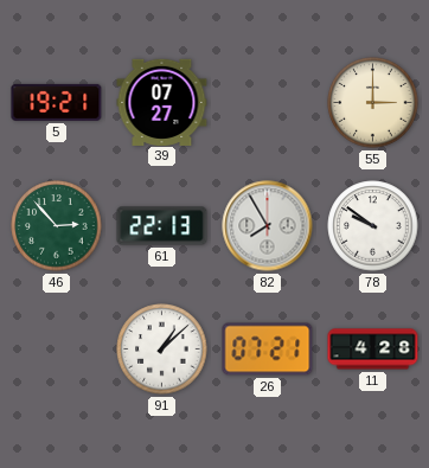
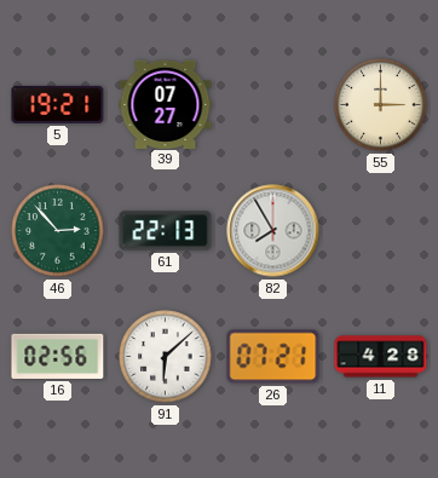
78: 9:51 -> none (373, 226)
16: none -> 02:56 (58, 356)
91: 1:08 -> 6:08 (166, 357)
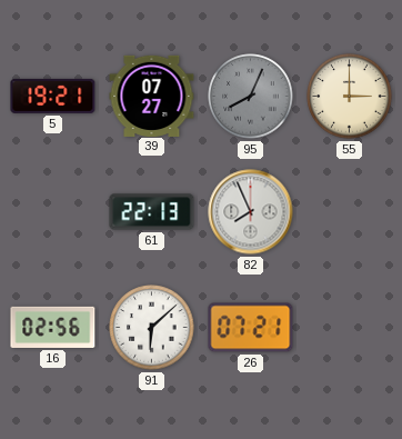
95: none -> 8:04 (251, 97)
46: 2:53 -> none (58, 231)
82: 7:55 -> 7:56 (251, 212)
11: 4:28 -> none (381, 357)
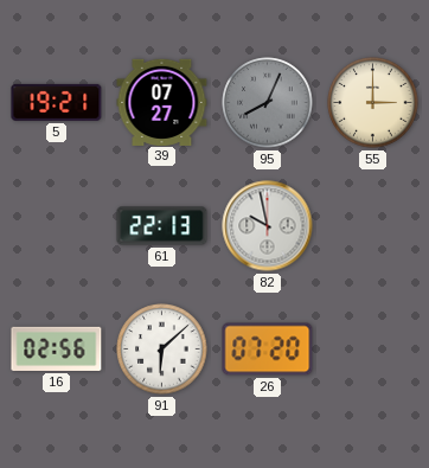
82: 7:56 -> 9:58 (268, 226)
26: 07:21 -> 07:20 (268, 350)
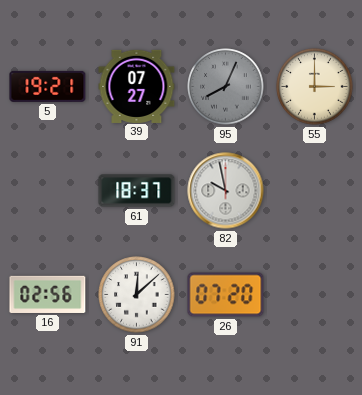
61: 22:13 -> 18:37 (137, 191)
91: 6:08 -> 12:08 (137, 295)
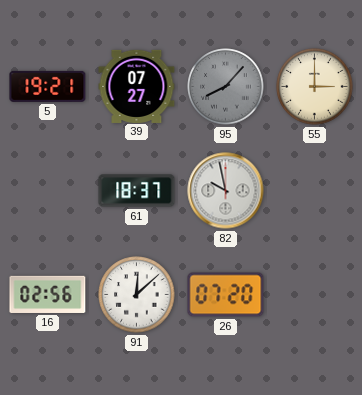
95: 8:04 -> 8:07 (226, 87)
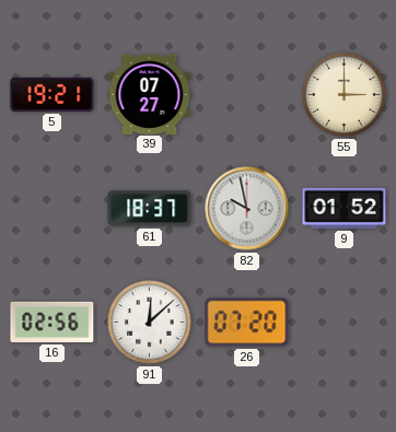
95: 8:07 -> none (226, 87)
9: none -> 01:52 (345, 208)
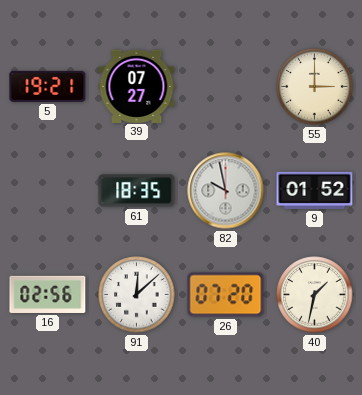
61: 18:37 -> 18:35 (137, 191)
40: none -> 1:32 (315, 295)
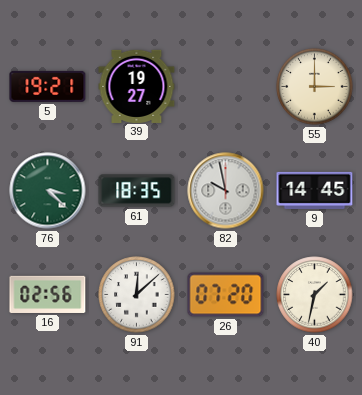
39: 07:27 -> 19:27 (137, 86)
76: none -> 3:22 (48, 191)
9: 01:52 -> 14:45 (315, 190)
